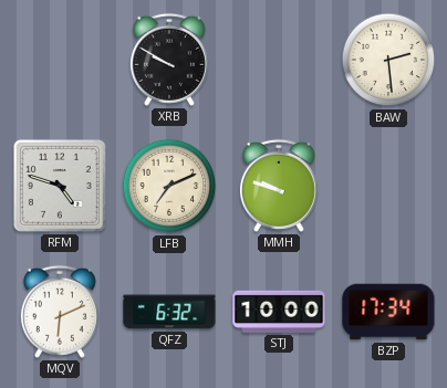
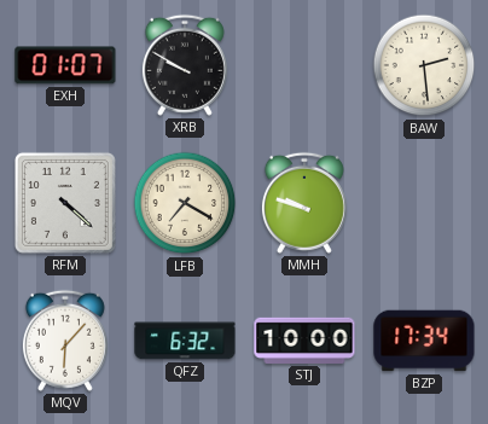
EXH: none -> 01:07 (65, 65)
RFM: 4:48 -> 4:22 (65, 203)
LFB: 7:11 -> 7:20 (185, 203)
MQV: 6:11 -> 6:07 (65, 341)
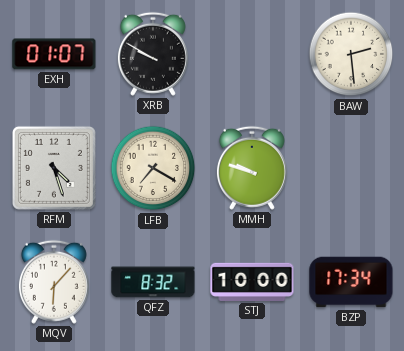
RFM: 4:22 -> 4:27 (54, 168)
QFZ: 6:32 -> 8:32 (153, 282)
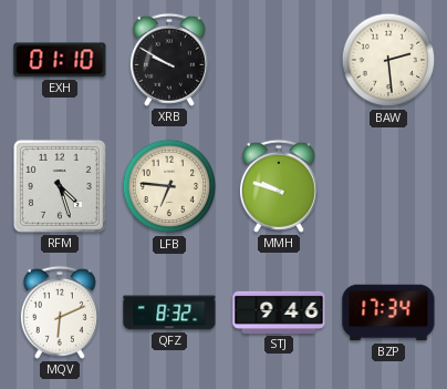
EXH: 01:07 -> 01:10 (60, 60)
LFB: 7:20 -> 6:46 (169, 186)
MQV: 6:07 -> 6:11 (60, 313)
STJ: 10:00 -> 9:46 (279, 313)
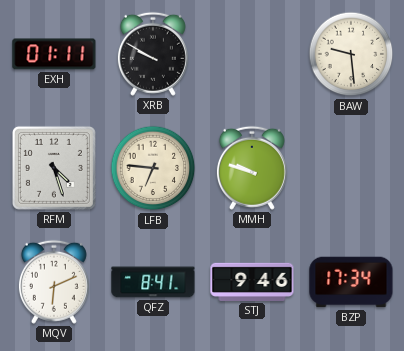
EXH: 01:10 -> 01:11 (54, 54)
BAW: 2:29 -> 9:29 (351, 54)
QFZ: 8:32 -> 8:41 (153, 282)
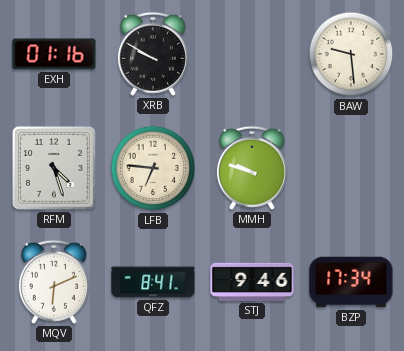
EXH: 01:11 -> 01:16 (54, 54)
